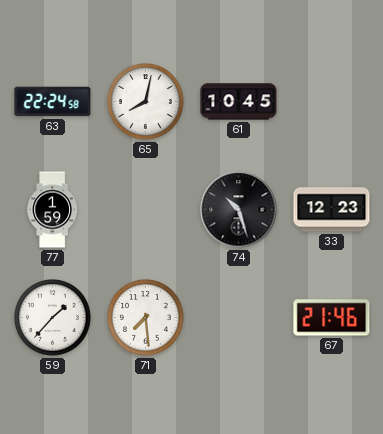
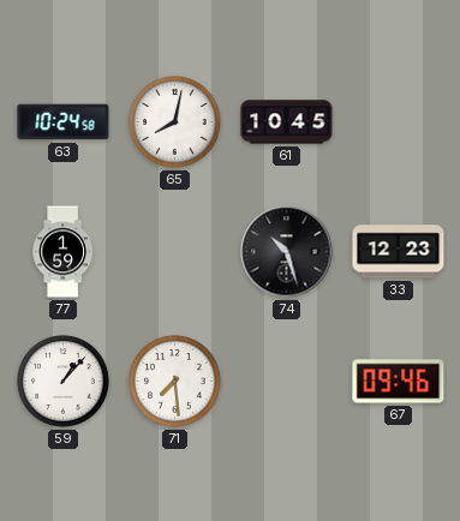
63: 22:24 -> 10:24 (64, 122)
59: 1:37 -> 1:07 (64, 382)
67: 21:46 -> 09:46 (399, 382)
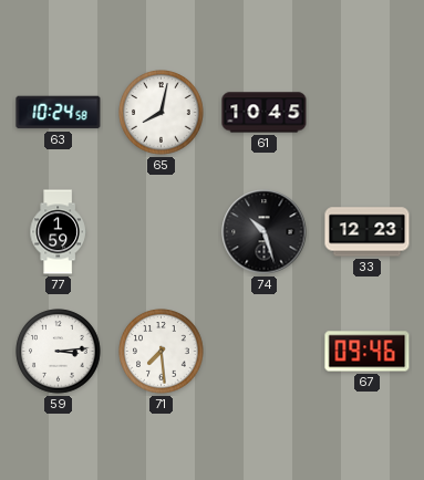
59: 1:07 -> 3:14 (59, 352)
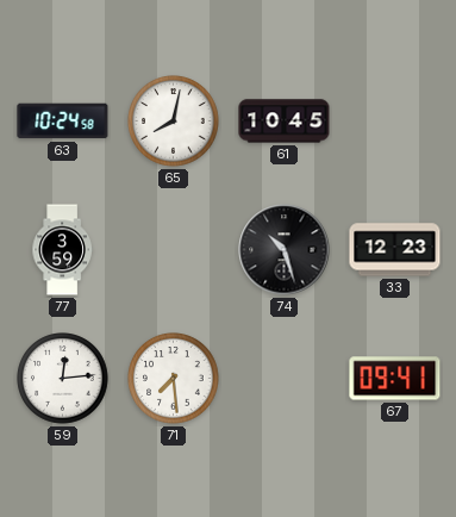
77: 1:59 -> 3:59 (62, 250)
59: 3:14 -> 12:14 (63, 379)
67: 09:46 -> 09:41 (395, 379)
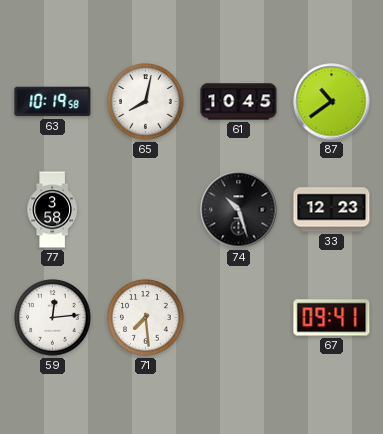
63: 10:24 -> 10:19 (53, 102)
87: none -> 10:39 (332, 102)
77: 3:59 -> 3:58 (52, 210)
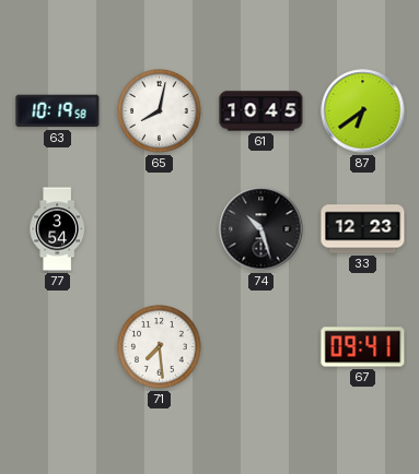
87: 10:39 -> 6:39 (363, 111)
77: 3:58 -> 3:54 (57, 229)
59: 12:14 -> none (53, 318)
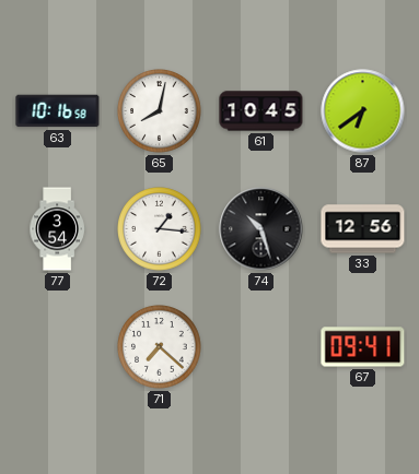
63: 10:19 -> 10:16 (58, 111)
72: none -> 1:16 (160, 229)
33: 12:23 -> 12:56 (363, 229)
71: 7:29 -> 7:22 (160, 347)
